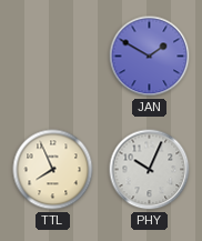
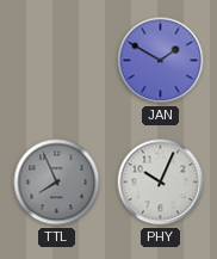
TTL dial: cream -> grey (57, 183)
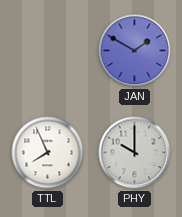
TTL dial: grey -> white (48, 153)
PHY: 10:04 -> 10:00 (135, 153)
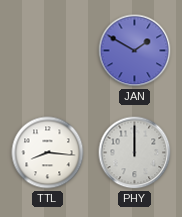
TTL: 7:56 -> 8:16 (48, 153)
PHY: 10:00 -> 12:00 (135, 153)
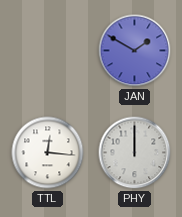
TTL: 8:16 -> 12:16 (48, 153)
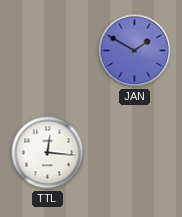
PHY: 12:00 -> none (135, 153)
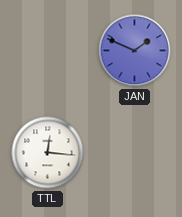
JAN: 1:50 -> 1:49 (135, 51)
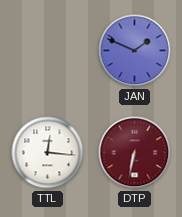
DTP: none -> 6:32 (135, 153)
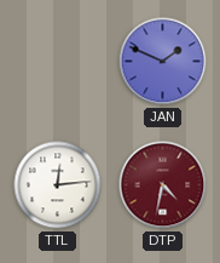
TTL: 12:16 -> 12:14 (58, 185)
DTP: 6:32 -> 4:32 (163, 185)
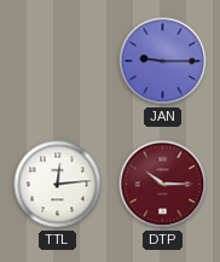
JAN: 1:49 -> 9:15 (163, 62)
DTP: 4:32 -> 10:15 (163, 185)
